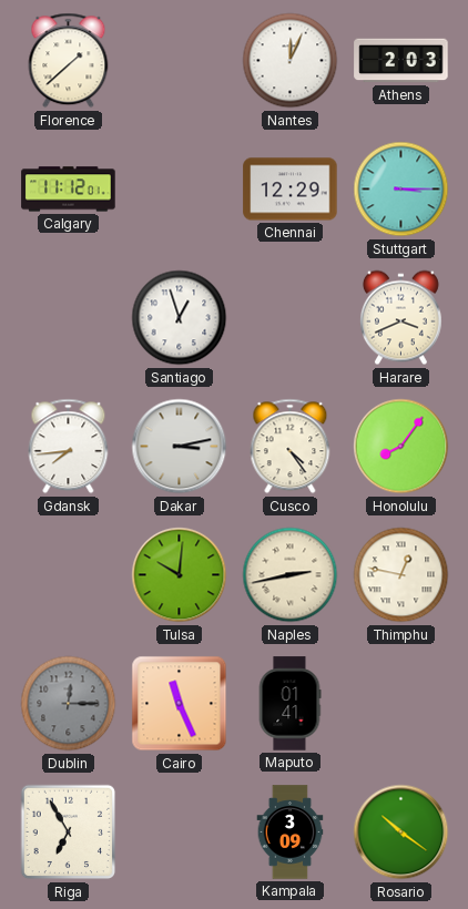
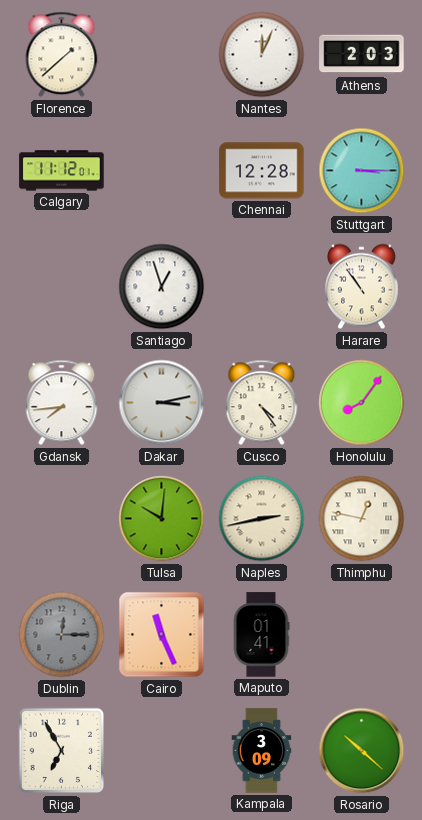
Chennai: 12:29 -> 12:28 (262, 171)
Harare: 3:41 -> 10:54 (361, 287)
Rosario: 10:21 -> 10:22 (362, 751)
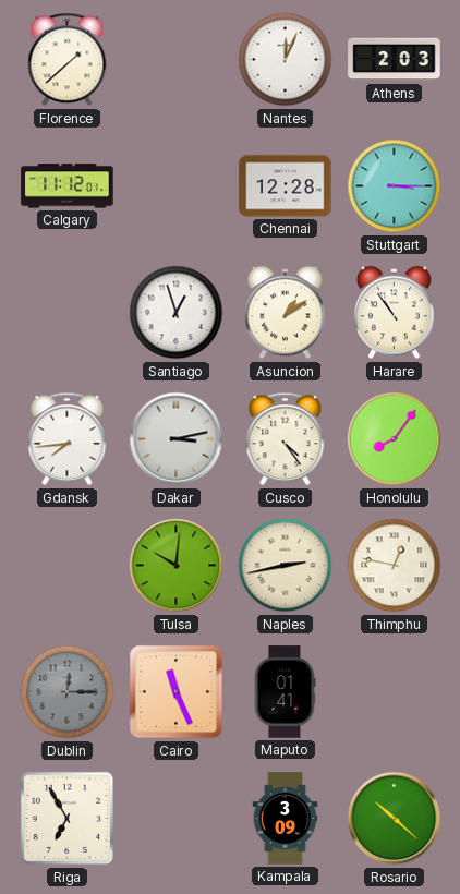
Asuncion: none -> 1:09 (285, 313)
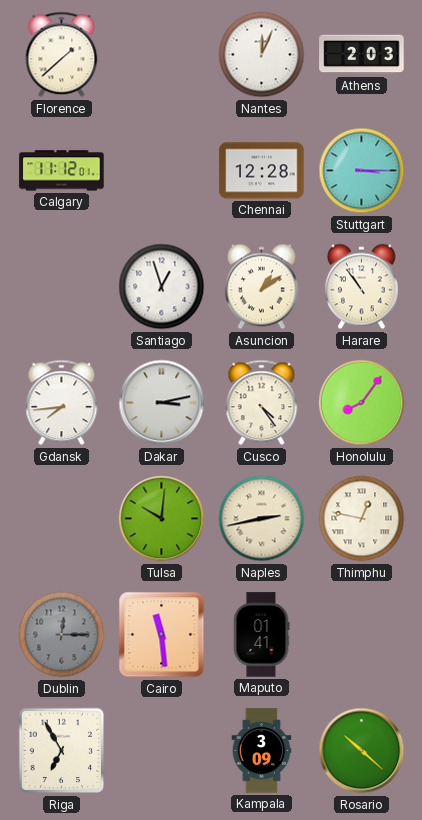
Cairo: 11:26 -> 11:29 (162, 635)
